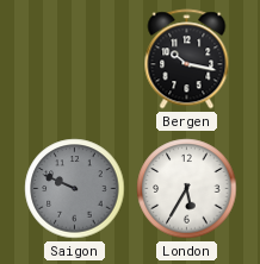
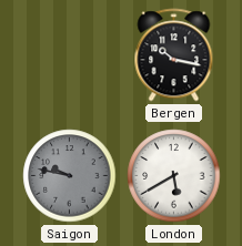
Saigon: 9:49 -> 9:47 (70, 176)
London: 5:35 -> 5:40 (174, 176)
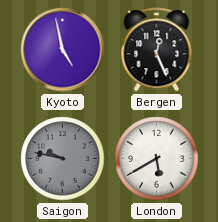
Kyoto: none -> 4:58 (63, 50)
Bergen: 10:17 -> 12:26 (157, 50)
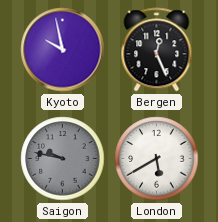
Kyoto: 4:58 -> 9:58 (63, 50)
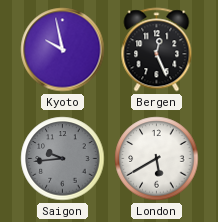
Saigon: 9:47 -> 9:44 (63, 159)
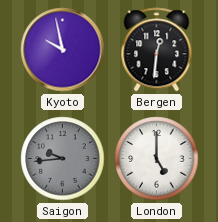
Bergen: 12:26 -> 12:31 (157, 50)
London: 5:40 -> 5:00 (157, 159)
